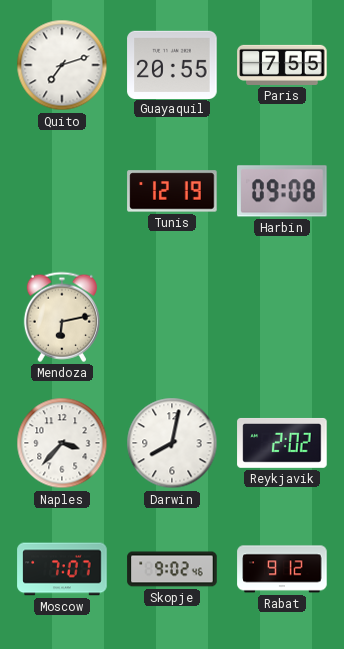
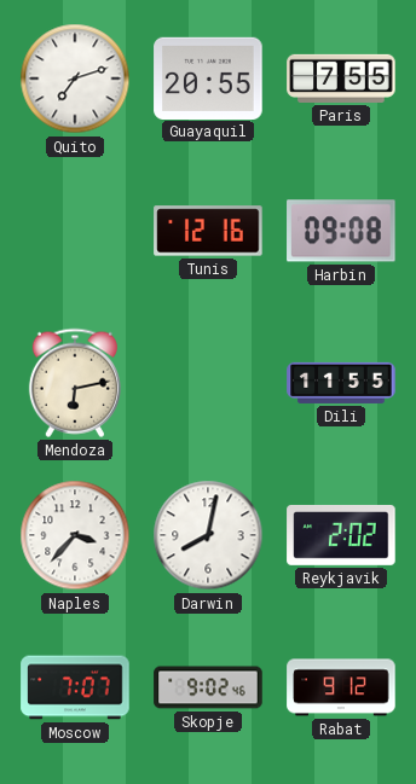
Tunis: 12:19 -> 12:16 (208, 231)
Dili: none -> 11:55 (341, 383)
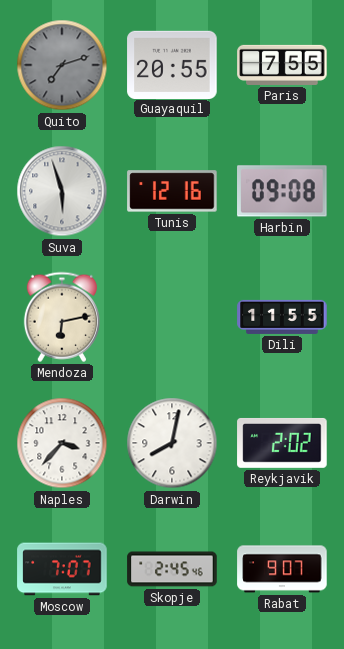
Quito dial: white -> grey (62, 65)
Suva: none -> 5:57 (62, 191)
Skopje: 9:02 -> 2:45 (172, 569)
Rabat: 9:12 -> 9:07 (282, 569)
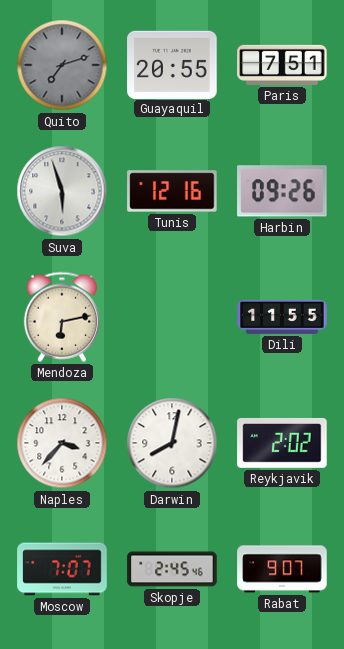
Paris: 7:55 -> 7:51 (282, 65)
Harbin: 09:08 -> 09:26 (282, 191)
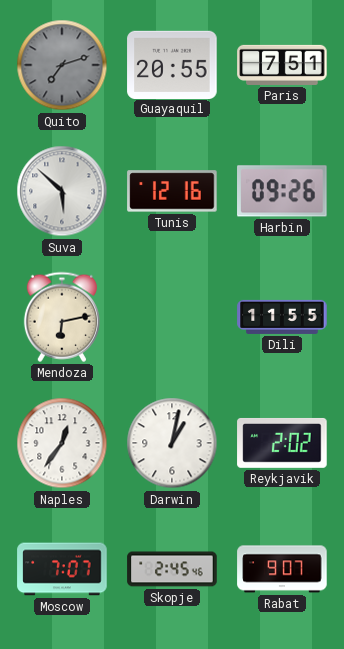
Suva: 5:57 -> 5:52 (62, 191)
Naples: 3:37 -> 12:36 (62, 443)
Darwin: 8:02 -> 1:02 (172, 443)
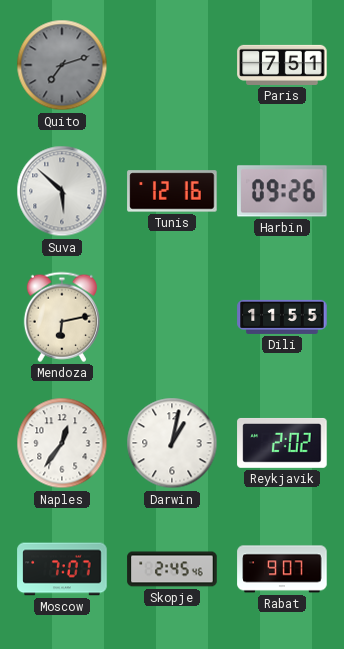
Guayaquil: 20:55 -> none (172, 64)
